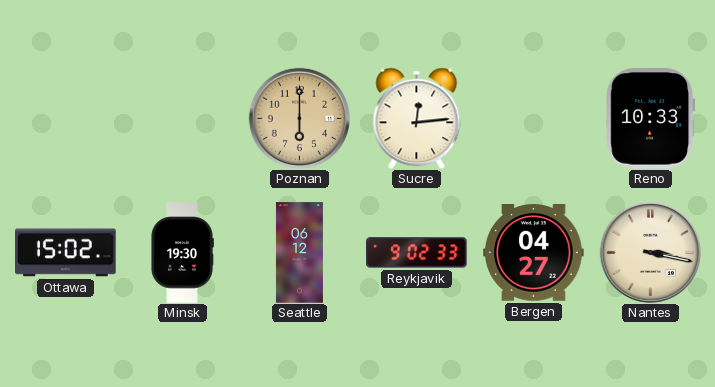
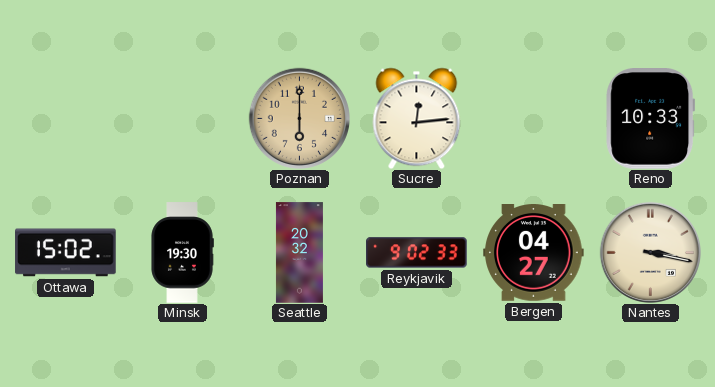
Seattle: 06:12 -> 20:32 (299, 253)
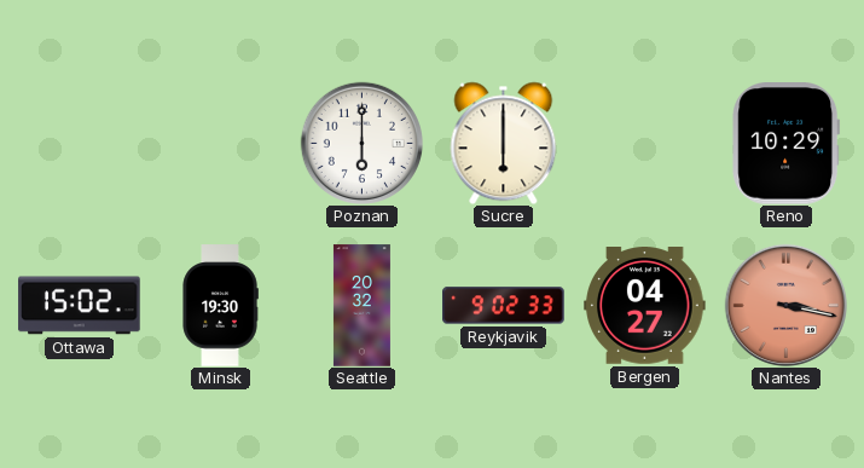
Poznan dial: champagne -> white (361, 143)
Sucre: 12:14 -> 6:00 (504, 143)
Reno: 10:33 -> 10:29 (787, 144)
Nantes dial: cream -> salmon (785, 305)
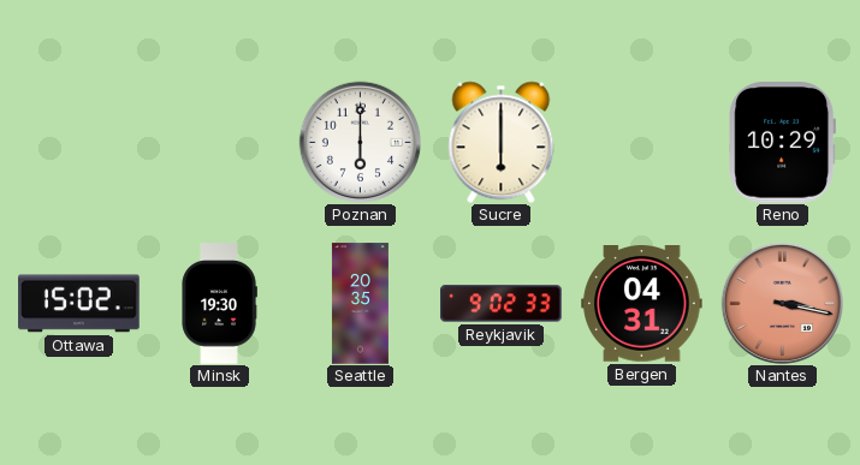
Seattle: 20:32 -> 20:35 (360, 304)
Bergen: 04:27 -> 04:31 (642, 304)
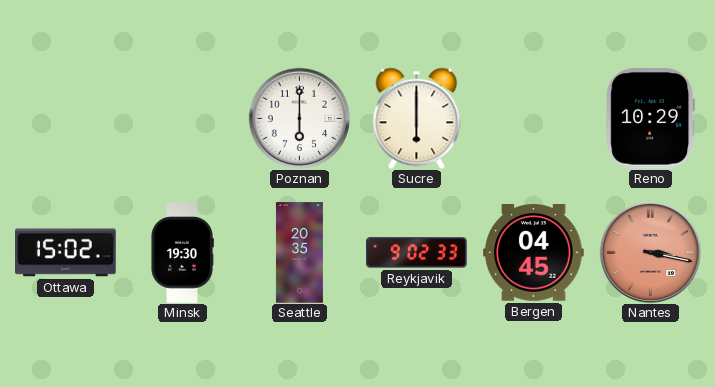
Bergen: 04:31 -> 04:45 (534, 253)
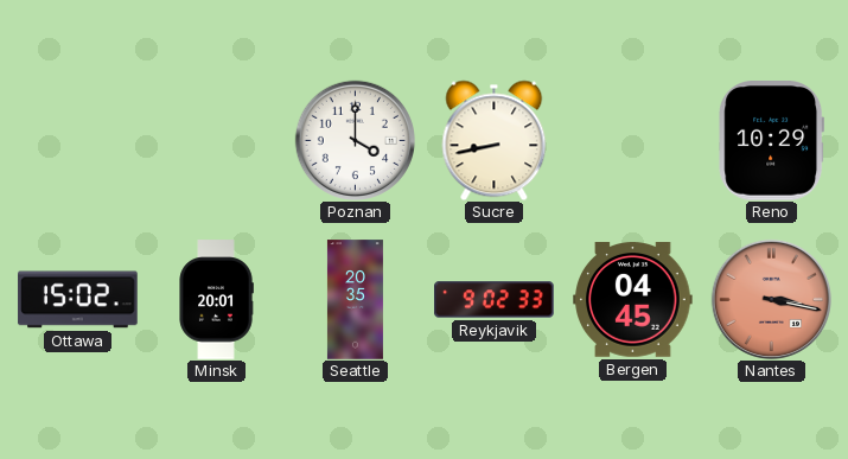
Poznan: 6:00 -> 4:00 (355, 140)
Sucre: 6:00 -> 8:43 (495, 140)
Minsk: 19:30 -> 20:01 (216, 300)
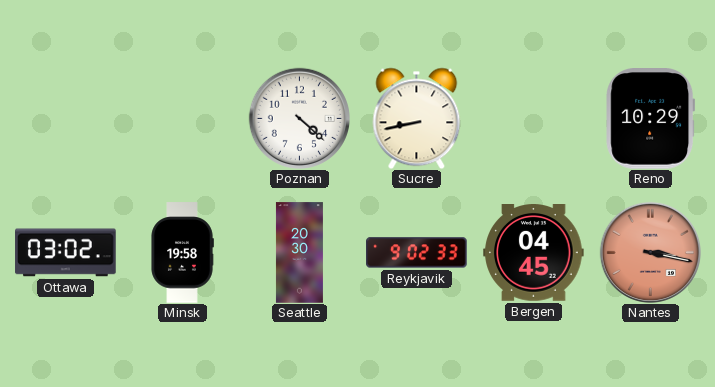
Poznan: 4:00 -> 4:22 (299, 118)
Ottawa: 15:02 -> 03:02 (66, 253)
Minsk: 20:01 -> 19:58 (182, 253)
Seattle: 20:35 -> 20:30 (299, 253)
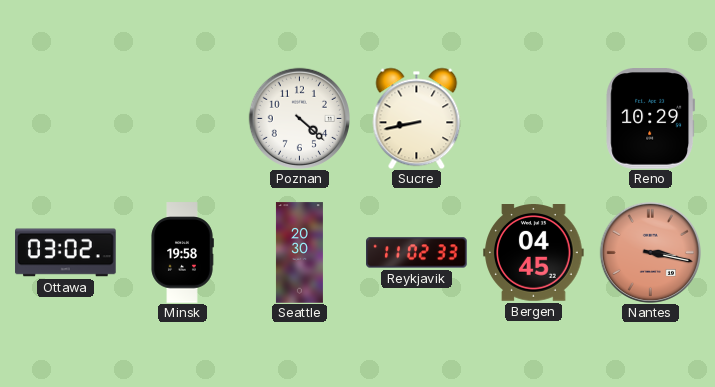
Reykjavik: 9:02 -> 11:02 (417, 253)
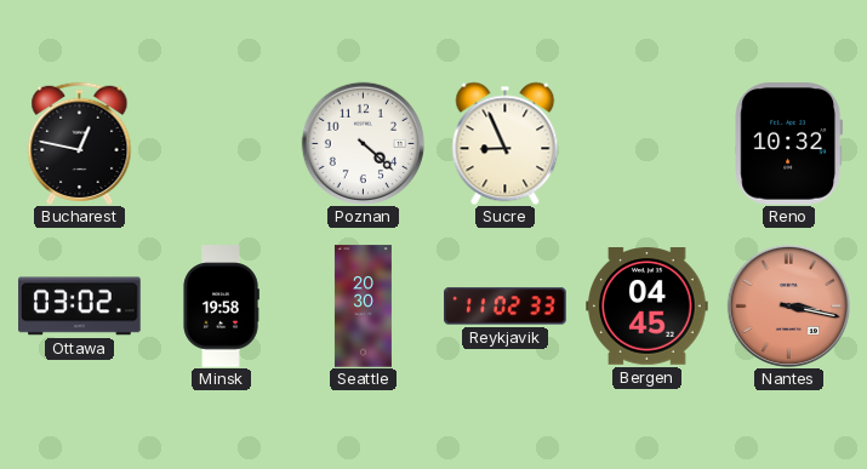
Bucharest: none -> 12:47 (80, 143)
Sucre: 8:43 -> 8:56 (506, 143)
Reno: 10:29 -> 10:32 (789, 144)
